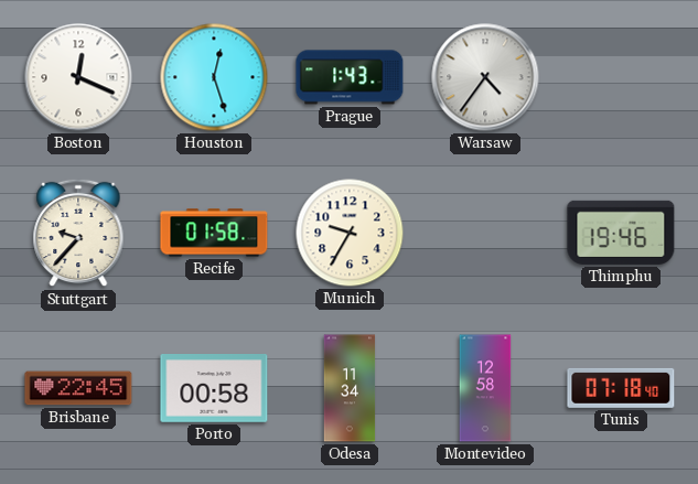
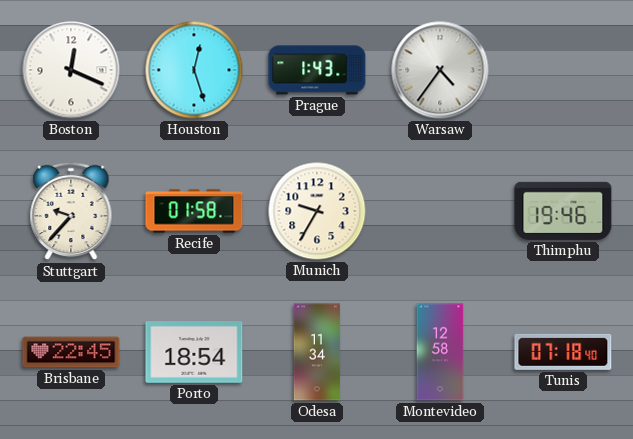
Porto: 00:58 -> 18:54 (194, 353)
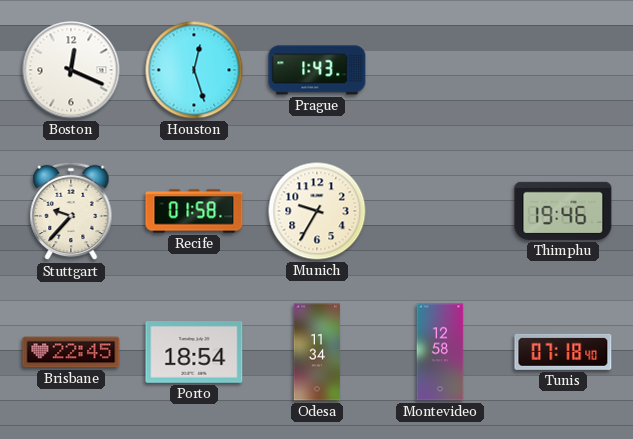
Warsaw: 4:36 -> none (440, 70)
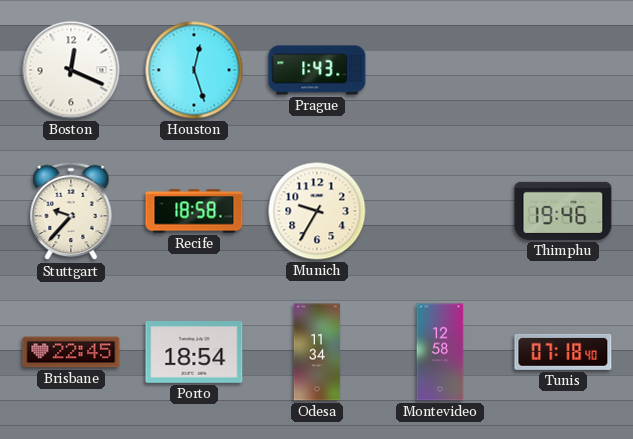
Recife: 01:58 -> 18:58 (194, 211)
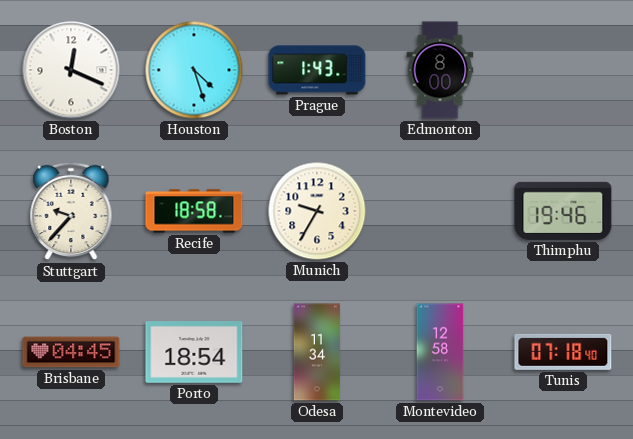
Houston: 12:27 -> 4:27 (194, 70)
Edmonton: none -> 8:00 (440, 70)
Brisbane: 22:45 -> 04:45 (71, 352)
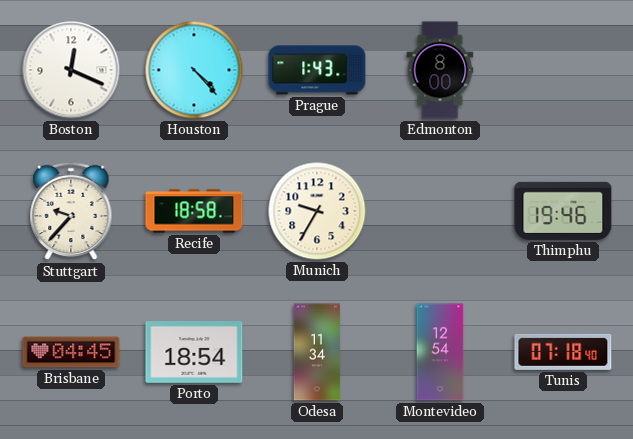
Houston: 4:27 -> 4:23 (194, 70)
Montevideo: 12:58 -> 12:54 (440, 352)
